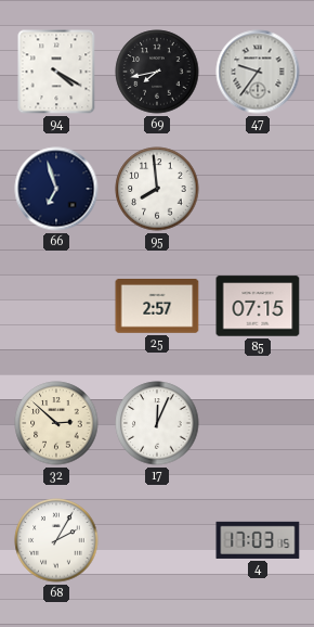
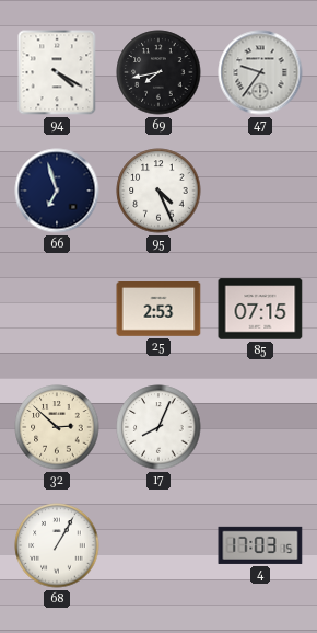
95: 7:59 -> 4:26 (158, 191)
25: 2:57 -> 2:53 (158, 310)
17: 12:04 -> 8:04 (158, 427)
68: 2:05 -> 1:05 (57, 545)
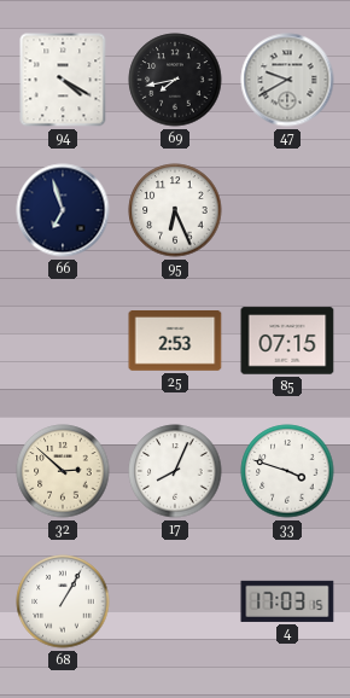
47: 9:36 -> 9:40 (287, 80)
95: 4:26 -> 6:26 (175, 210)
33: none -> 3:48 (287, 471)
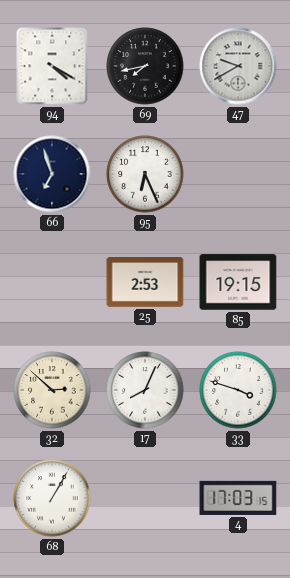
85: 07:15 -> 19:15 (238, 282)
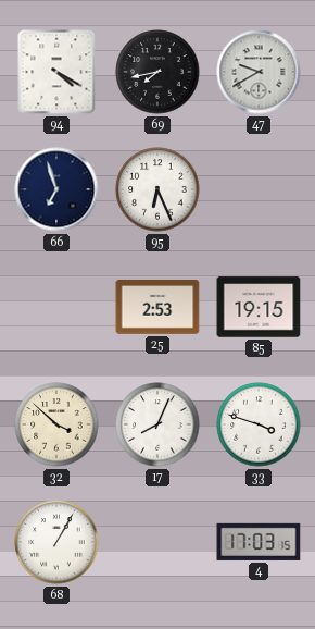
32: 2:52 -> 3:52 (56, 424)
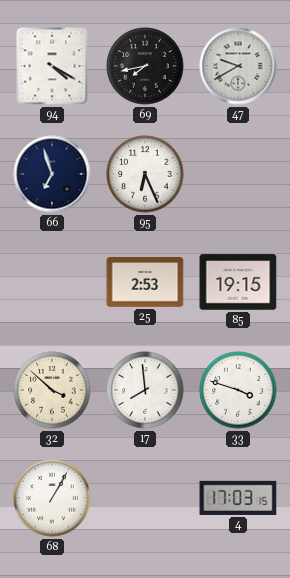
17: 8:04 -> 7:59 (145, 390)
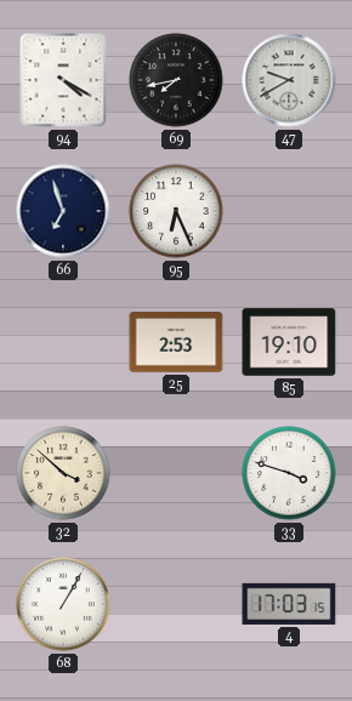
85: 19:15 -> 19:10 (289, 342)
17: 7:59 -> none (145, 390)
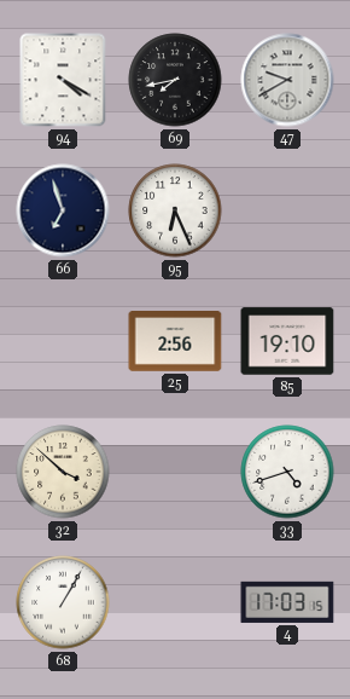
25: 2:53 -> 2:56 (175, 342)
33: 3:48 -> 4:42 (287, 472)
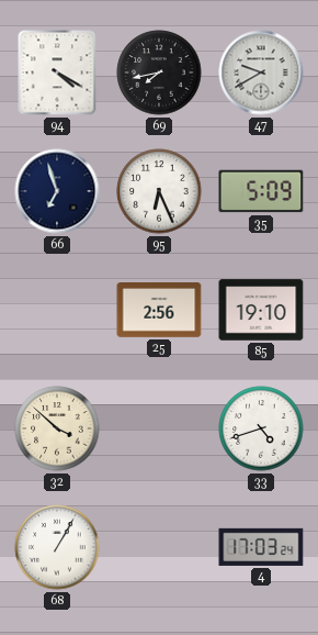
35: none -> 5:09 (261, 191)
4: 17:03:15 -> 17:03:24 (261, 547)
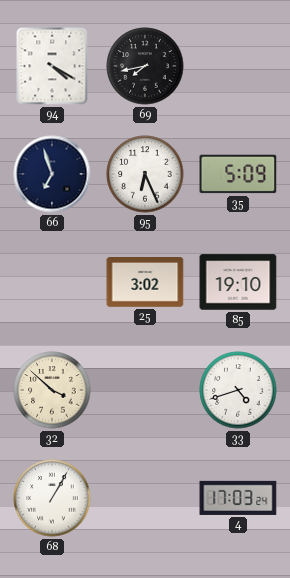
47: 9:40 -> none (261, 73)
25: 2:56 -> 3:02 (145, 283)
